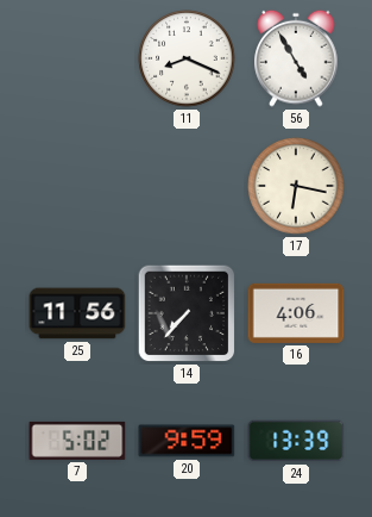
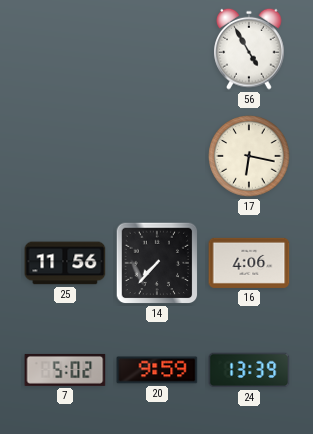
11: 8:19 -> none (187, 58)
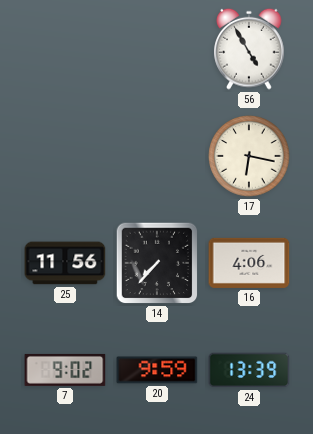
7: 5:02 -> 9:02 (65, 370)
